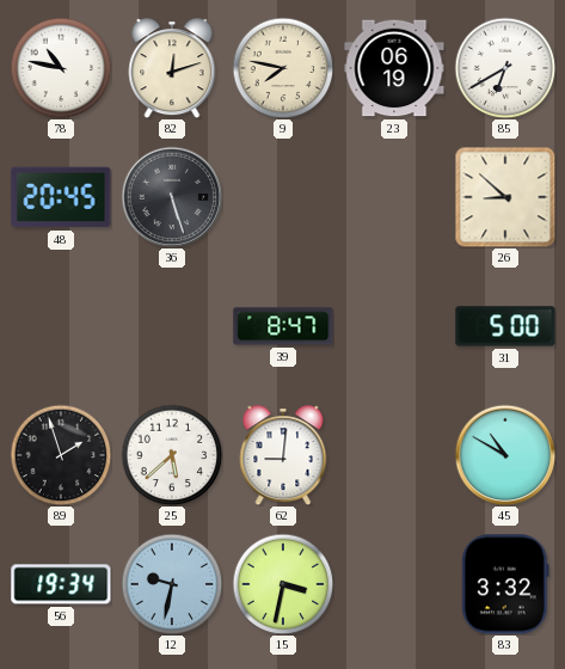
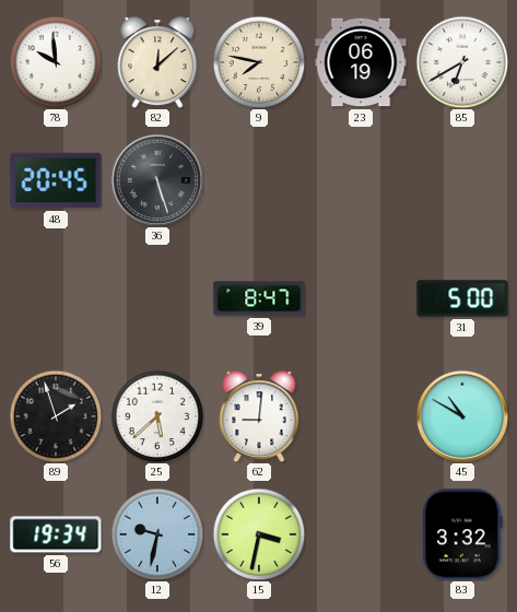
78: 10:47 -> 9:59 (56, 62)
82: 12:12 -> 12:08 (157, 62)
26: 8:52 -> none (505, 197)
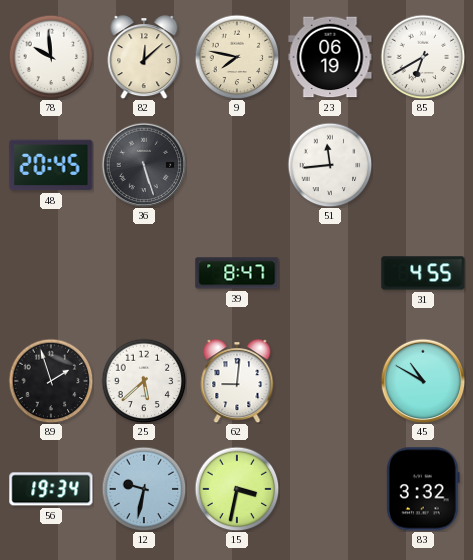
51: none -> 11:44 (330, 165)
31: 5:00 -> 4:55 (423, 273)
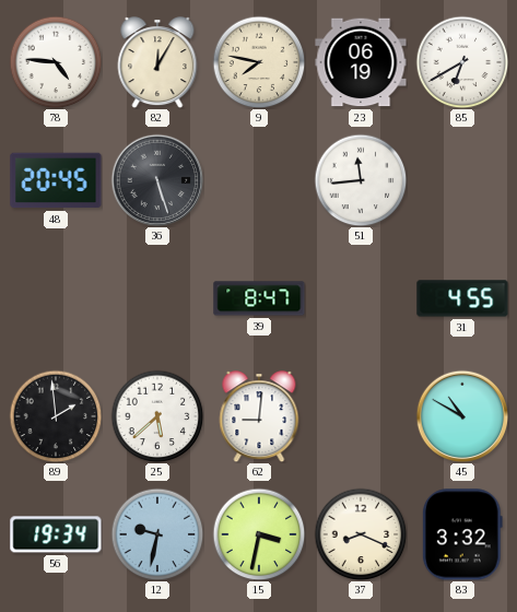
78: 9:59 -> 4:46 (56, 62)
82: 12:08 -> 12:05 (157, 62)
89: 1:57 -> 1:59 (56, 416)
37: none -> 8:19 (361, 534)
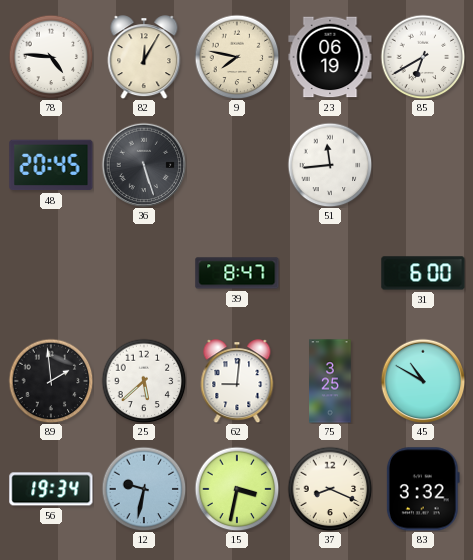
31: 4:55 -> 6:00 (423, 273)
75: none -> 3:25 (330, 381)
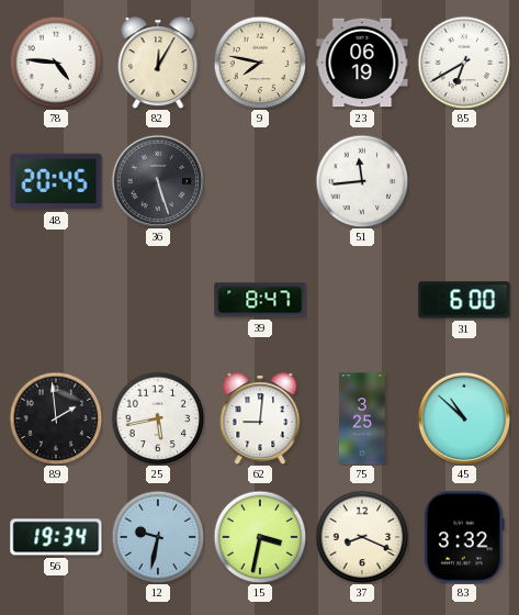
25: 5:38 -> 5:43 (158, 418)
45: 10:50 -> 10:52 (464, 418)
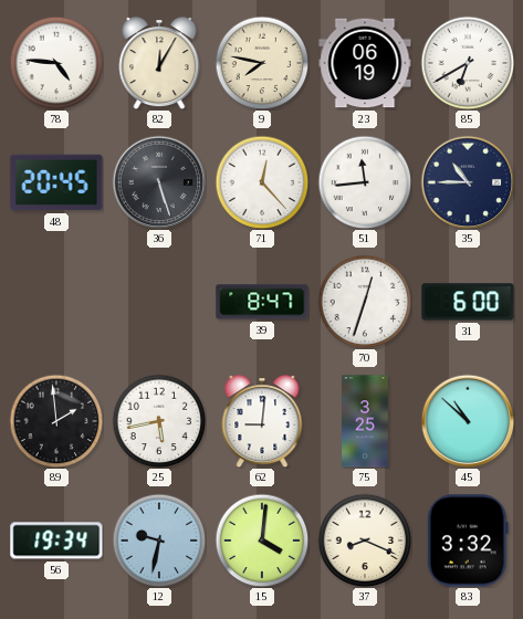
71: none -> 12:23 (262, 182)
35: none -> 10:45 (468, 182)
70: none -> 12:33 (365, 302)
15: 3:32 -> 4:01 (262, 541)
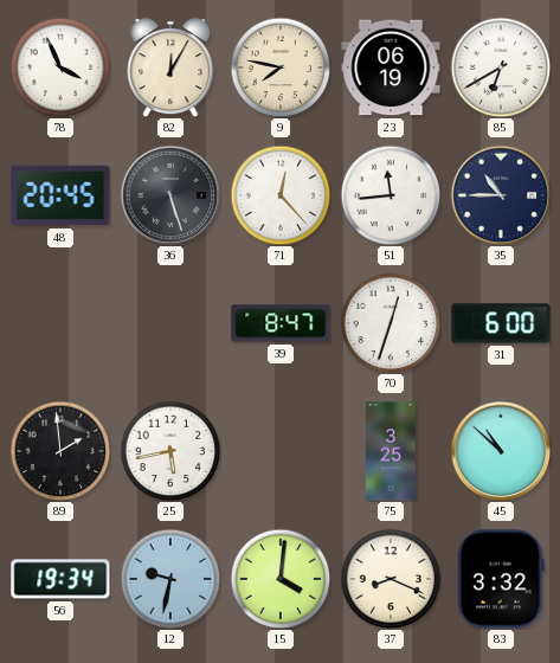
78: 4:46 -> 3:56 (60, 67)
62: 9:01 -> none (262, 421)
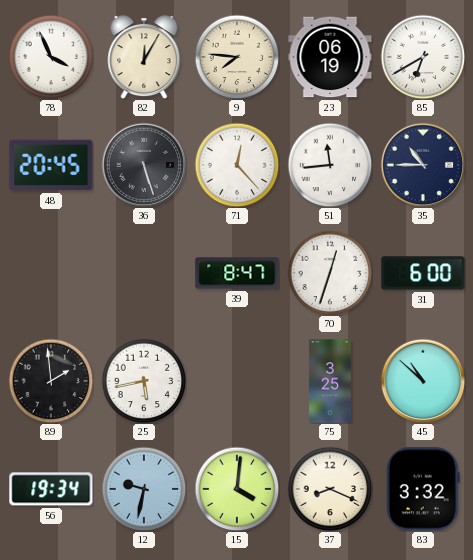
9: 7:47 -> 7:46 (237, 57)
